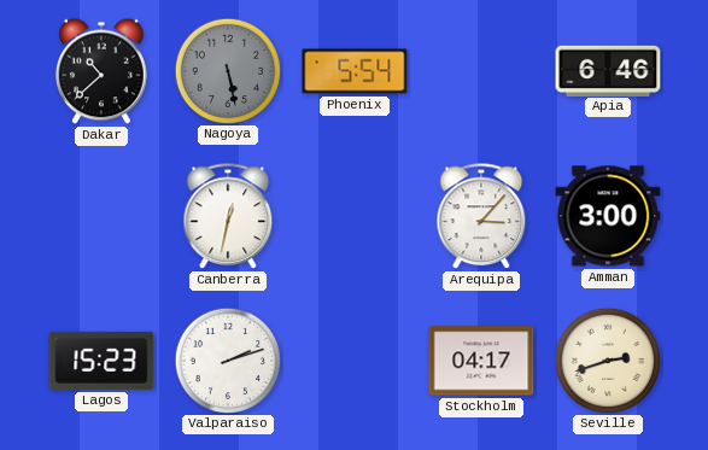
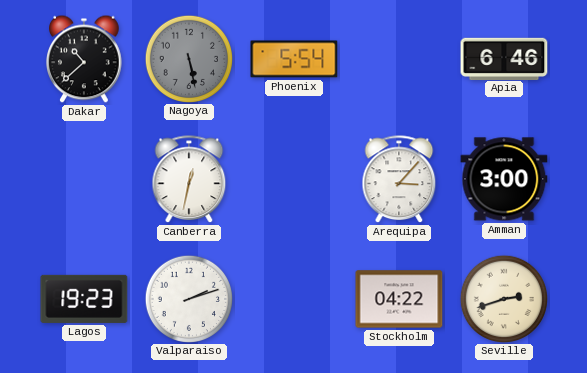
Lagos: 15:23 -> 19:23 (84, 299)
Stockholm: 04:17 -> 04:22 (399, 299)
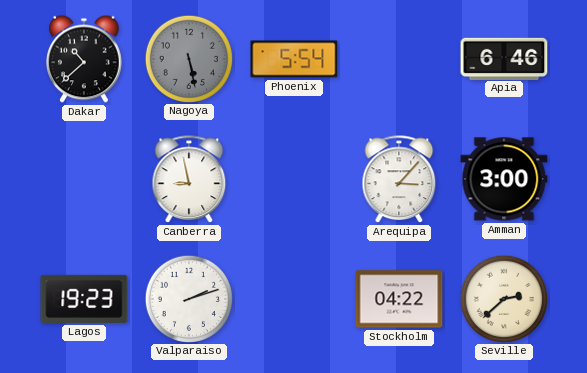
Canberra: 12:32 -> 8:58 (189, 180)
Seville: 2:42 -> 2:38 (503, 298)
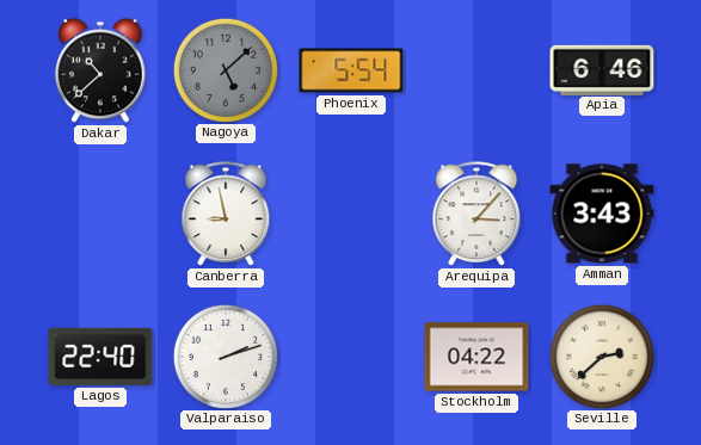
Nagoya: 5:28 -> 5:08 (225, 69)
Amman: 3:00 -> 3:43 (602, 214)
Lagos: 19:23 -> 22:40 (100, 357)
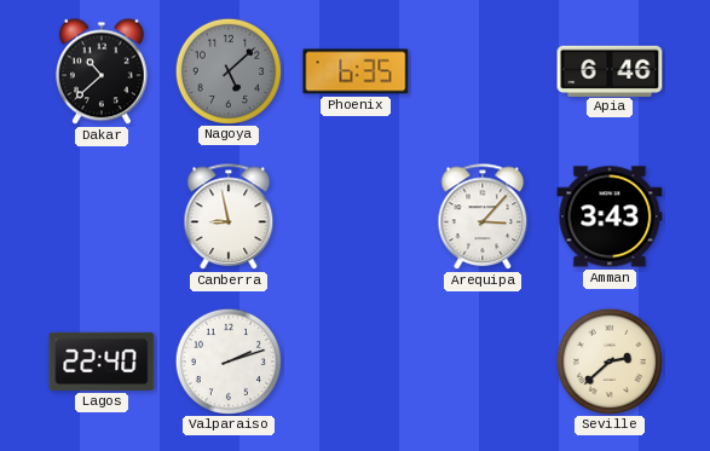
Phoenix: 5:54 -> 6:35 (356, 71)
Stockholm: 04:22 -> none (476, 357)
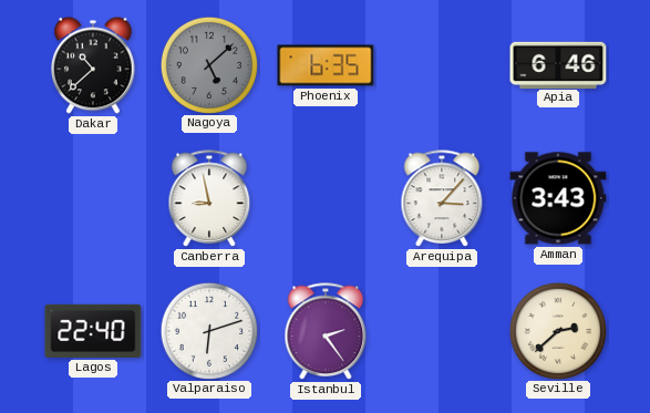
Valparaiso: 2:12 -> 6:12 (208, 330)
Istanbul: none -> 2:24 (326, 332)
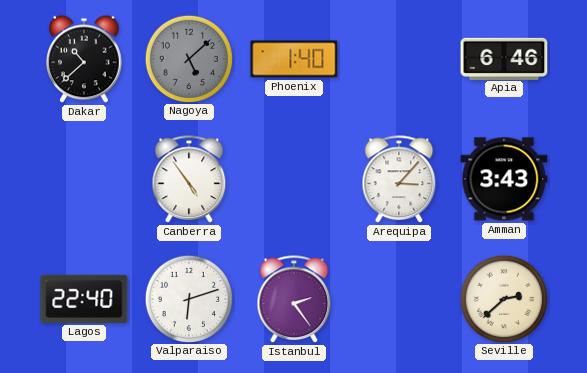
Phoenix: 6:35 -> 1:40 (294, 59)
Canberra: 8:58 -> 4:54 (189, 180)
